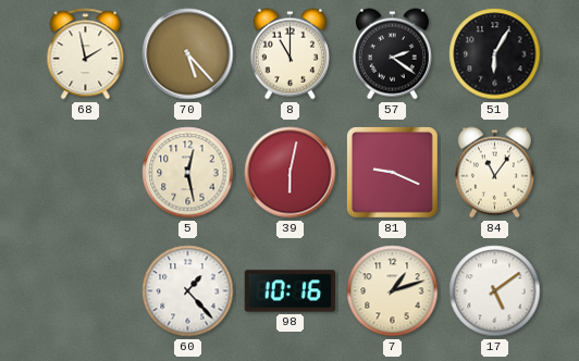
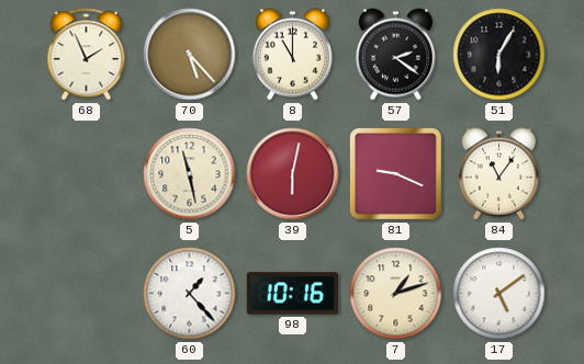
68: 1:58 -> 1:56 (87, 55)
5: 12:28 -> 11:28 (190, 174)
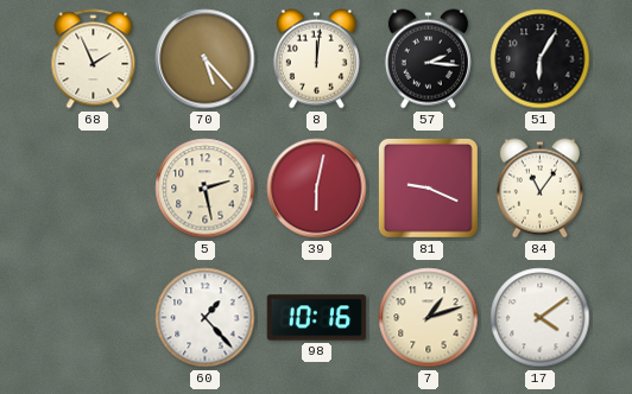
8: 11:00 -> 12:01 (316, 59)
57: 2:21 -> 2:16 (428, 59)
5: 11:28 -> 2:28 (206, 189)
17: 5:09 -> 4:09 (541, 318)
